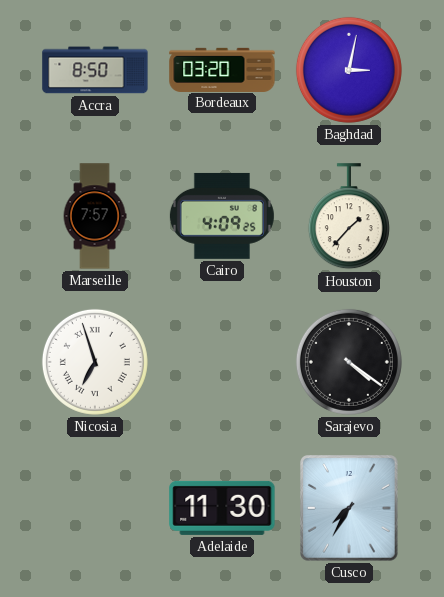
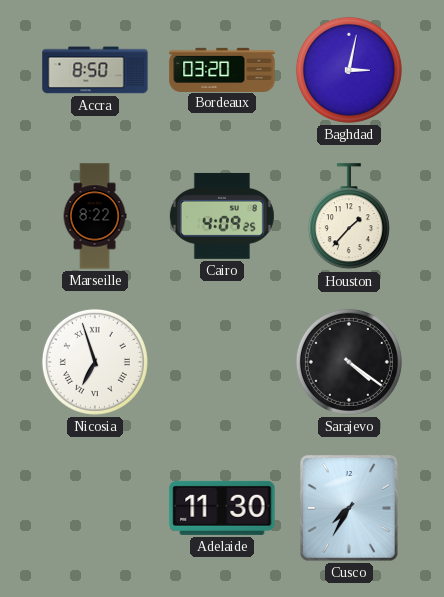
Marseille: 7:57 -> 8:22 (95, 216)
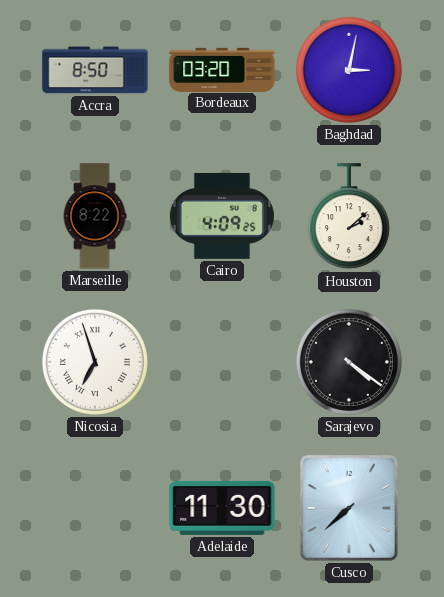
Houston: 1:37 -> 2:08 (349, 217)
Cusco: 7:35 -> 7:38 (349, 508)
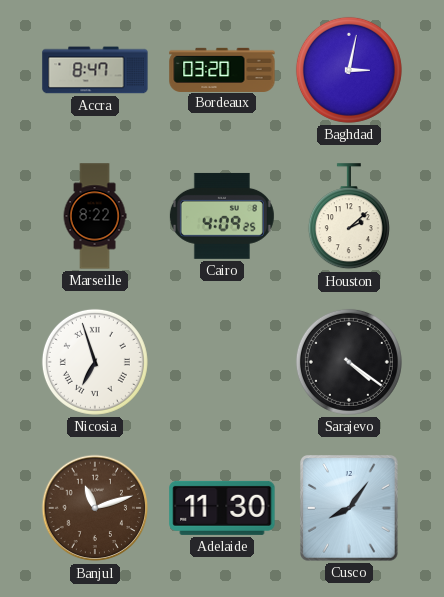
Accra: 8:50 -> 8:47 (95, 70)
Banjul: none -> 11:12 (95, 508)
Cusco: 7:38 -> 8:06 (349, 508)
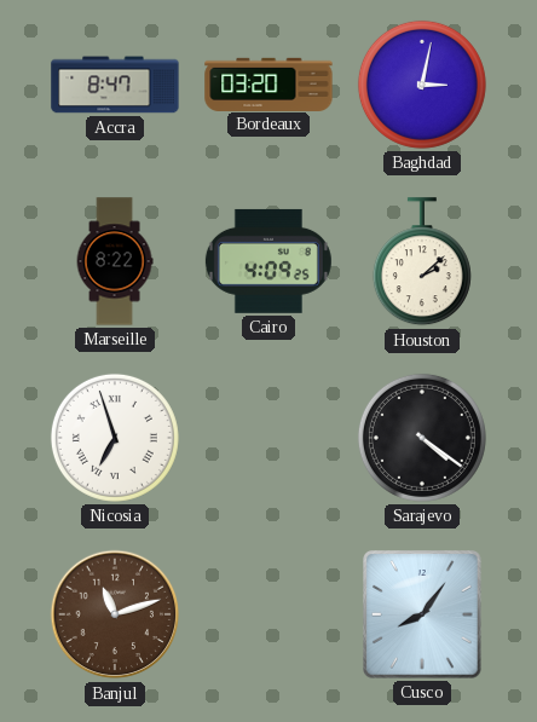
Adelaide: 11:30 -> none (222, 508)
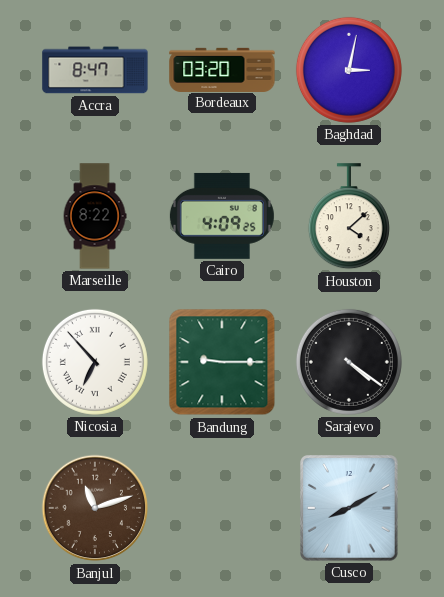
Houston: 2:08 -> 4:08 (349, 217)
Nicosia: 6:57 -> 6:53 (95, 362)
Bandung: none -> 9:15 (222, 362)
Cusco: 8:06 -> 8:10 (349, 508)
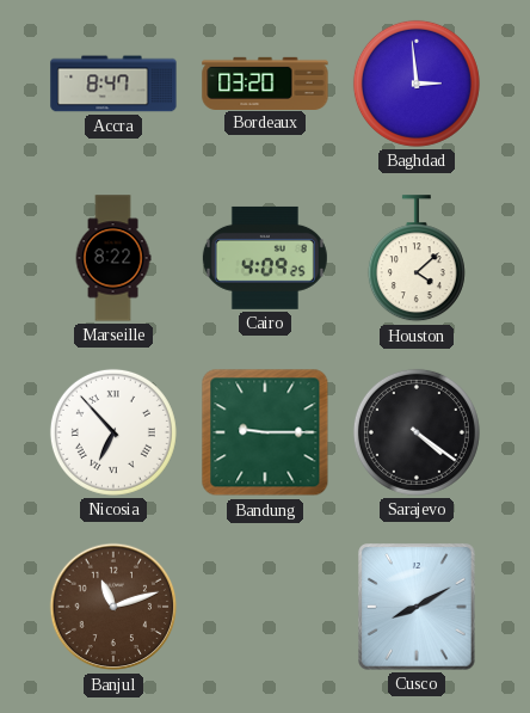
Baghdad: 3:02 -> 2:59 (417, 84)
